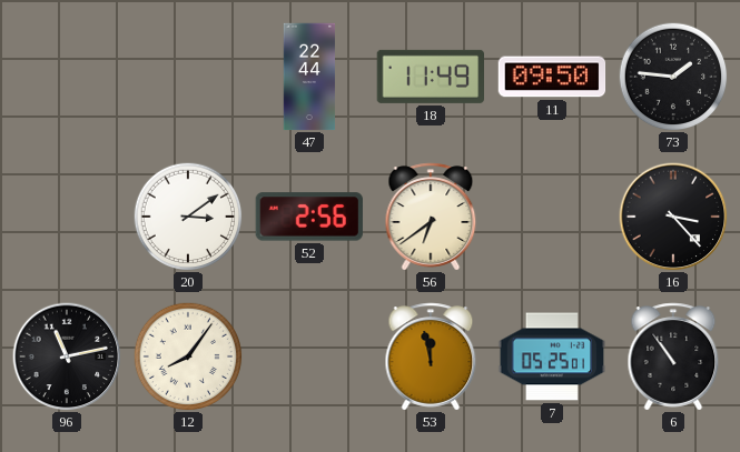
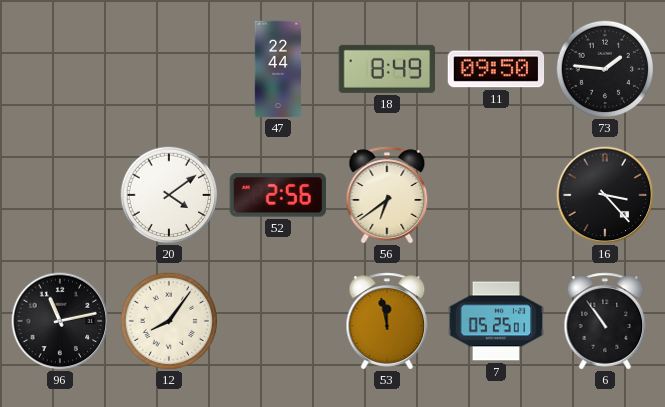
18: 11:49 -> 8:49 (386, 69)
20: 3:09 -> 4:09 (169, 195)
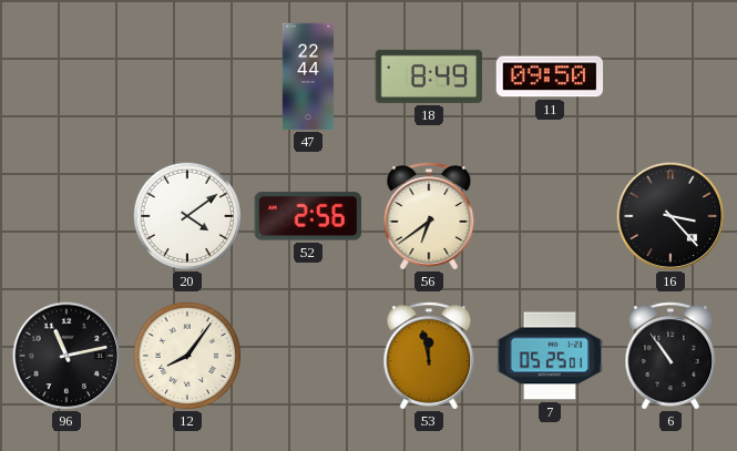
73: 1:46 -> none (605, 69)
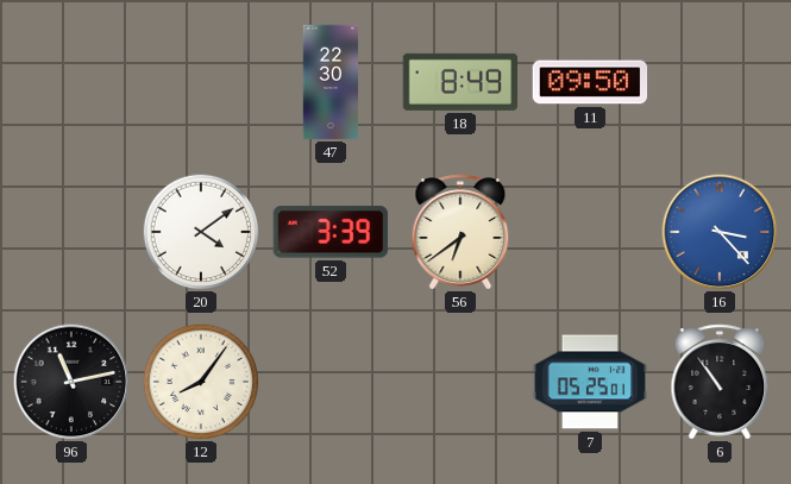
47: 22:44 -> 22:30 (331, 82)
52: 2:56 -> 3:39 (331, 232)
16 dial: black -> blue (720, 232)
53: 11:58 -> none (429, 356)
